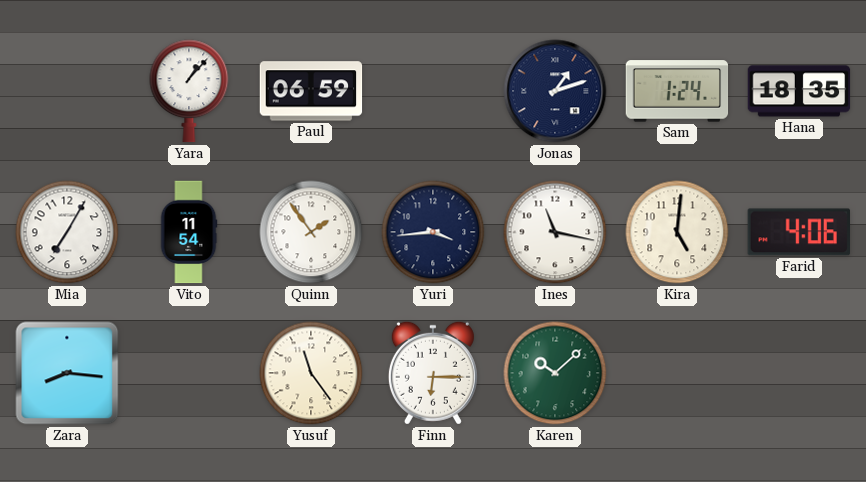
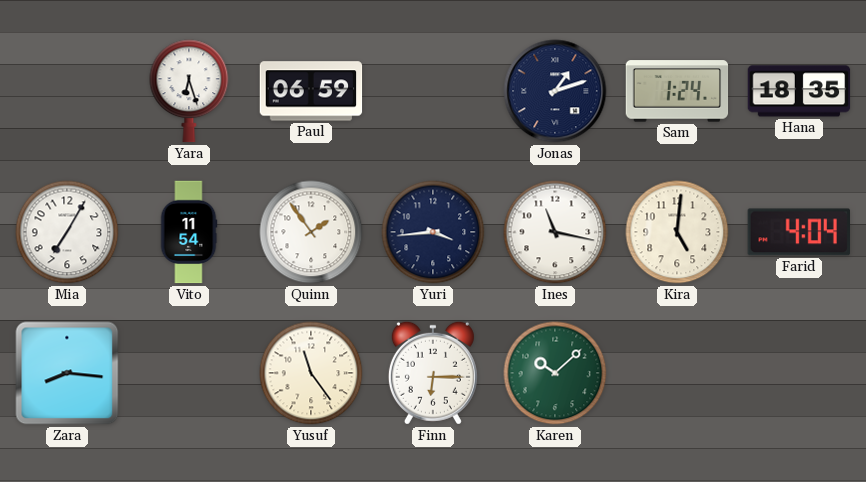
Yara: 1:07 -> 6:27 (189, 91)
Farid: 4:06 -> 4:04 (798, 232)
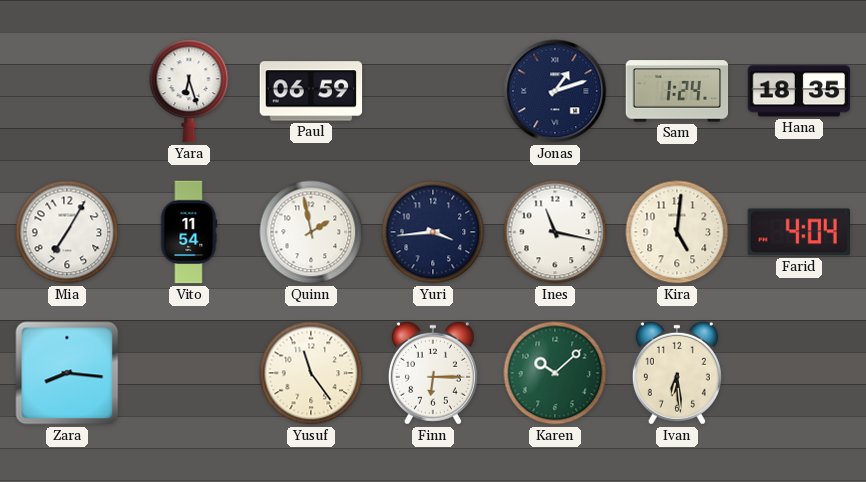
Quinn: 1:54 -> 1:58 (311, 232)
Ivan: none -> 6:29 (677, 373)
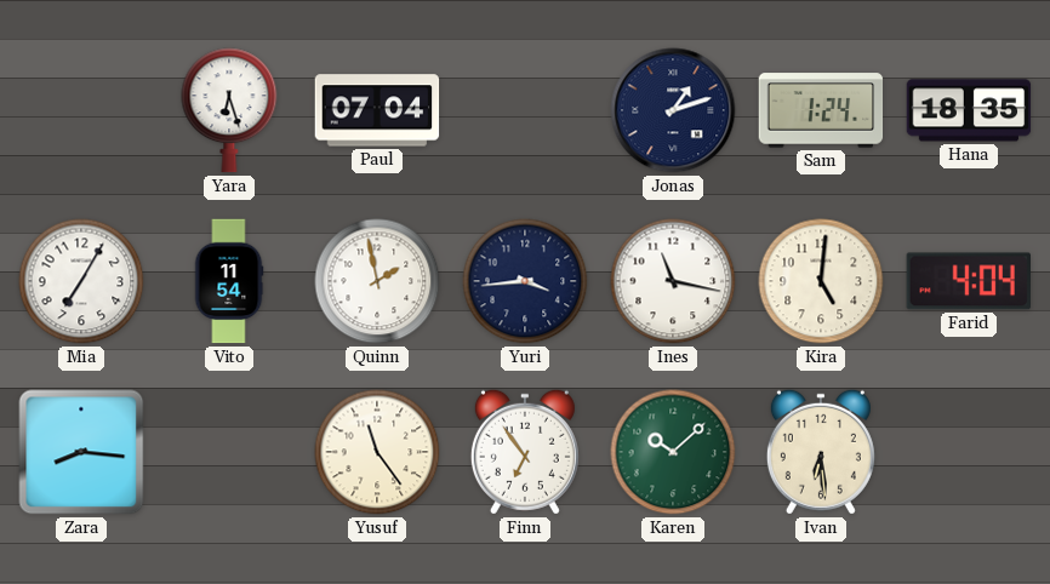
Paul: 06:59 -> 07:04 (377, 110)
Finn: 6:15 -> 6:54 (525, 452)
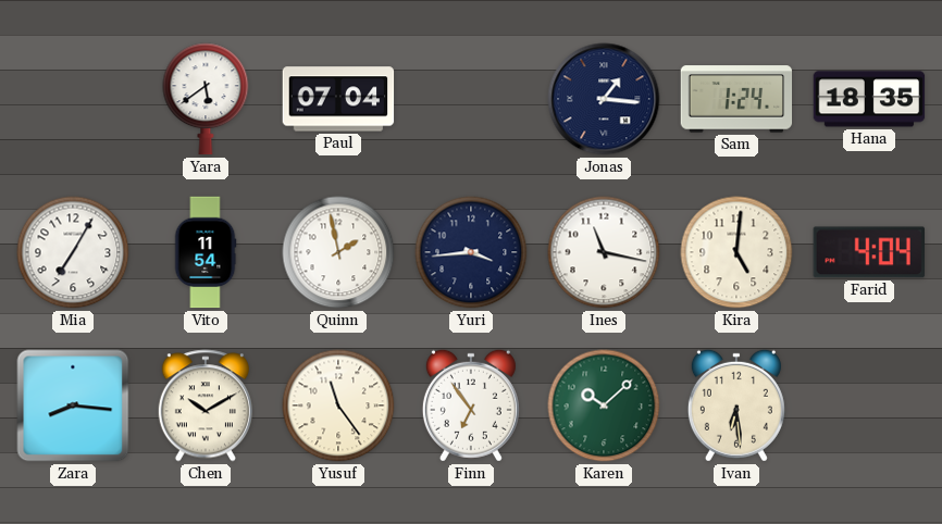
Yara: 6:27 -> 5:39 (206, 99)
Jonas: 1:12 -> 1:16 (604, 99)
Chen: none -> 10:10 (206, 406)
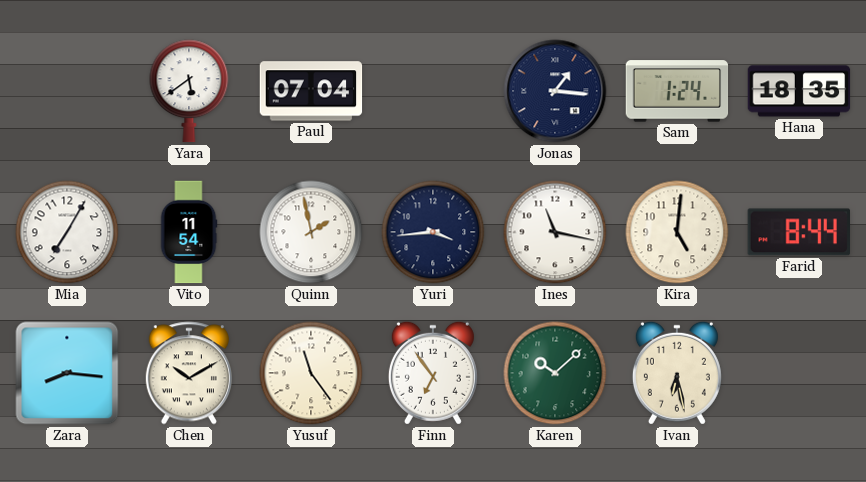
Farid: 4:04 -> 8:44 (798, 232)
Ivan: 6:29 -> 6:28 (677, 373)
